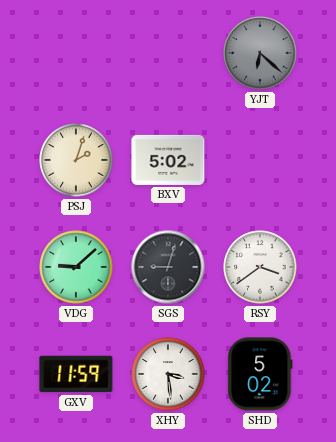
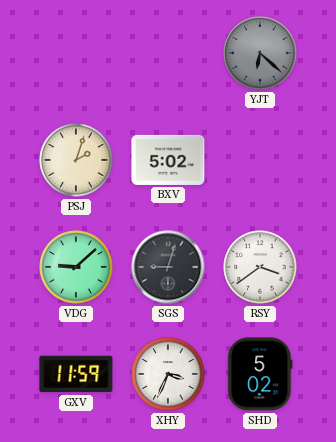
XHY: 3:29 -> 3:34 (168, 374)
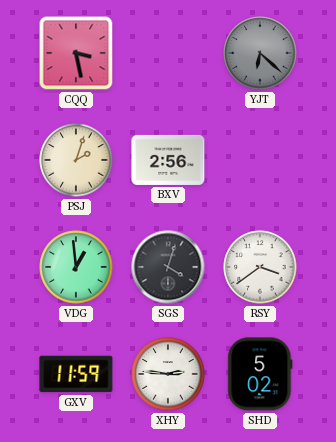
CQQ: none -> 3:28 (76, 53)
BXV: 5:02 -> 2:56 (168, 160)
VDG: 9:08 -> 12:59 (76, 267)
SGS: 9:03 -> 4:03 (168, 267)
XHY: 3:34 -> 2:46 (168, 374)
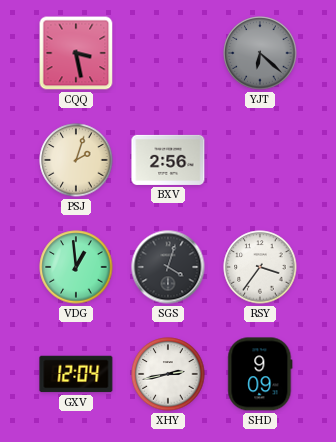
RSY: 3:39 -> 3:36 (260, 267)
GXV: 11:59 -> 12:04 (76, 374)
XHY: 2:46 -> 2:43 (168, 374)
SHD: 5:02 -> 9:09 (260, 374)
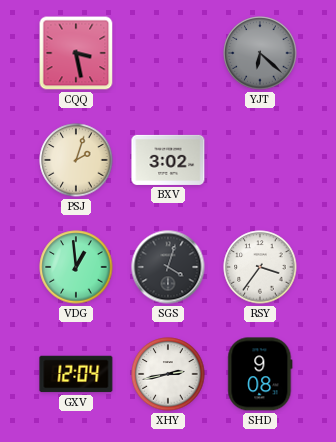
BXV: 2:56 -> 3:02 (168, 160)
SHD: 9:09 -> 9:08 (260, 374)
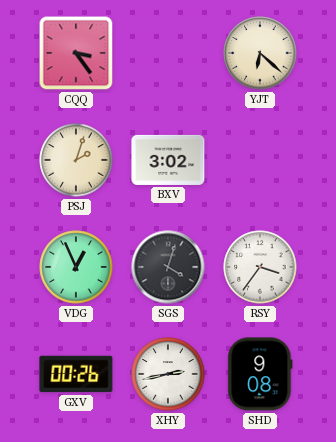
CQQ: 3:28 -> 3:24 (76, 53)
YJT dial: grey -> cream (260, 53)
VDG: 12:59 -> 12:56 (76, 267)
GXV: 12:04 -> 00:26 (76, 374)
